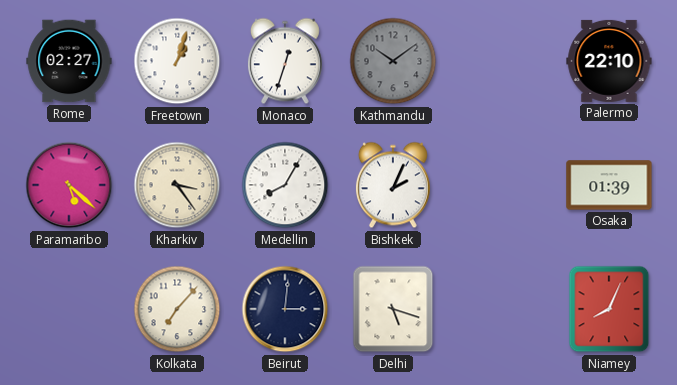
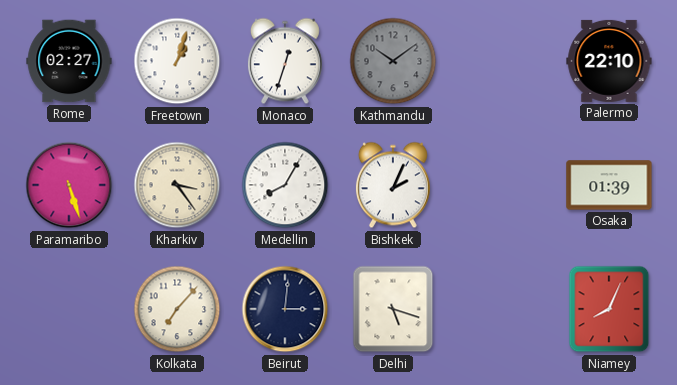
Paramaribo: 5:22 -> 5:27 (69, 185)
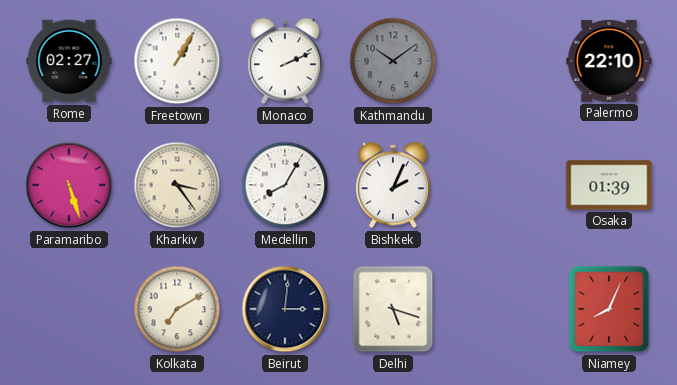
Freetown: 1:03 -> 1:05 (177, 61)
Monaco: 12:33 -> 2:11 (285, 61)
Kolkata: 7:07 -> 7:10 (177, 309)
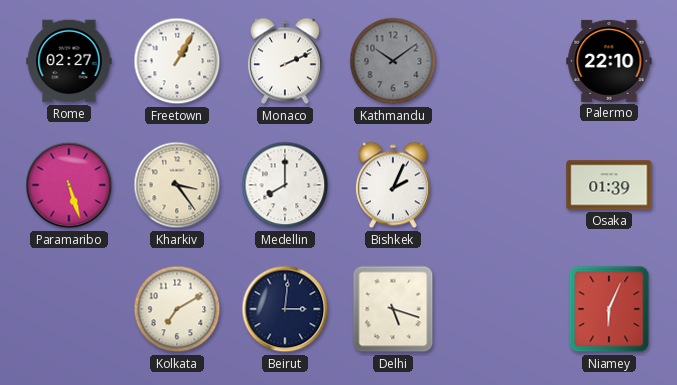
Medellin: 8:05 -> 8:00 (285, 185)
Niamey: 8:04 -> 6:04 (609, 309)
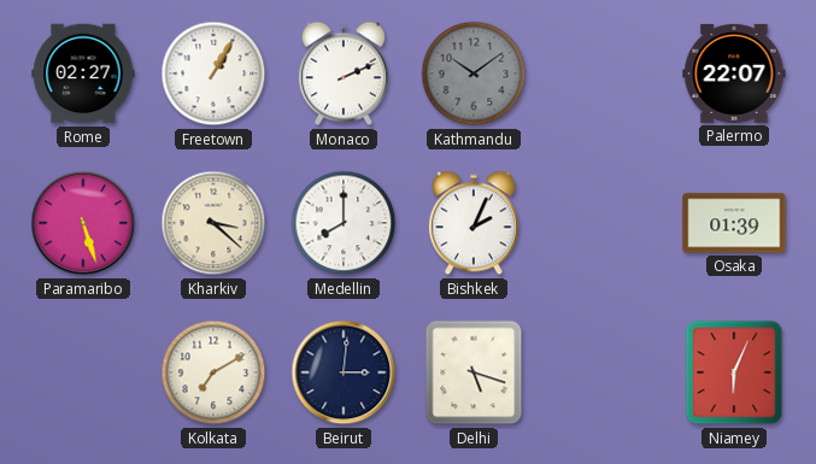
Palermo: 22:10 -> 22:07 (734, 74)
Kharkiv: 3:24 -> 3:22 (213, 223)
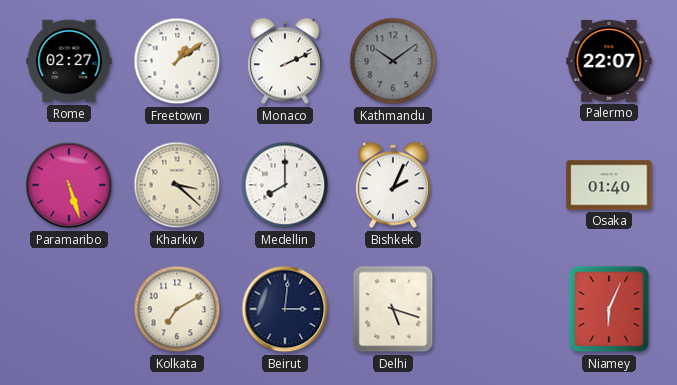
Freetown: 1:05 -> 1:09 (177, 61)
Osaka: 01:39 -> 01:40 (609, 185)
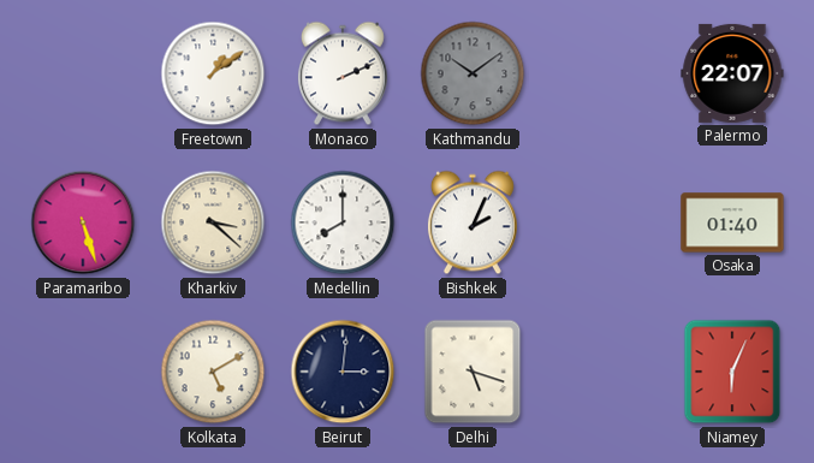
Rome: 02:27 -> none (69, 61)
Kolkata: 7:10 -> 5:10 (213, 372)
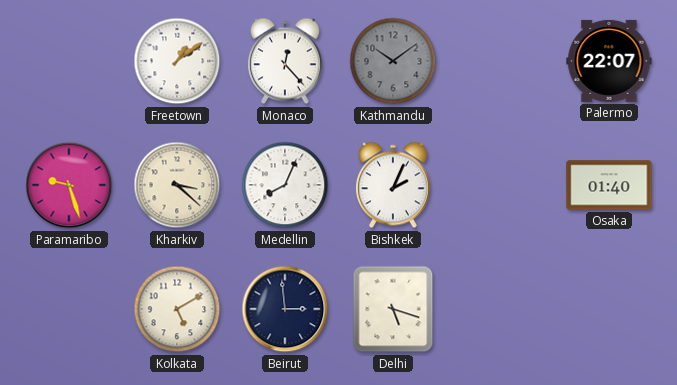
Monaco: 2:11 -> 12:23 (285, 61)
Paramaribo: 5:27 -> 9:27 (69, 185)
Medellin: 8:00 -> 8:04 (285, 185)
Beirut: 3:01 -> 2:59 (285, 309)
Niamey: 6:04 -> none (732, 372)
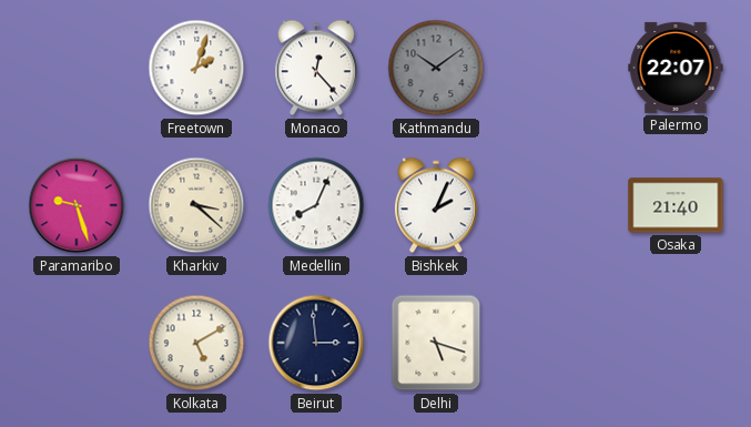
Freetown: 1:09 -> 2:03 (196, 68)
Osaka: 01:40 -> 21:40 (676, 205)
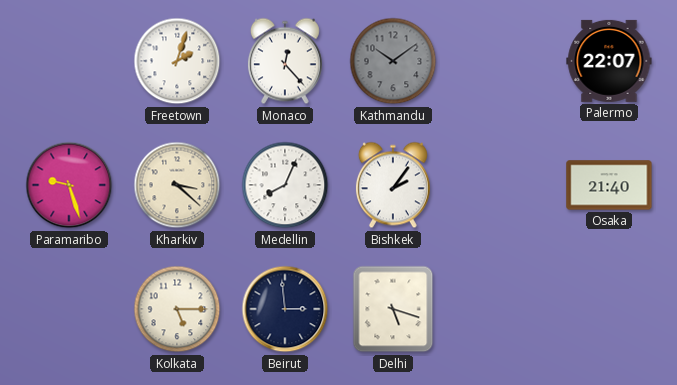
Bishkek: 2:04 -> 2:06 (393, 185)
Kolkata: 5:10 -> 5:15 (177, 309)
